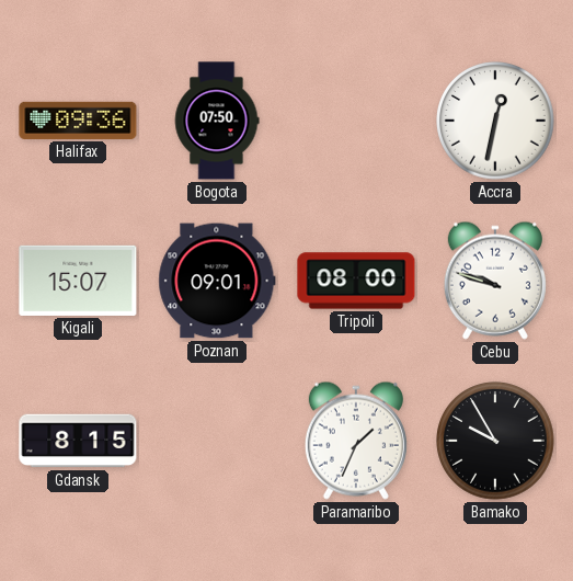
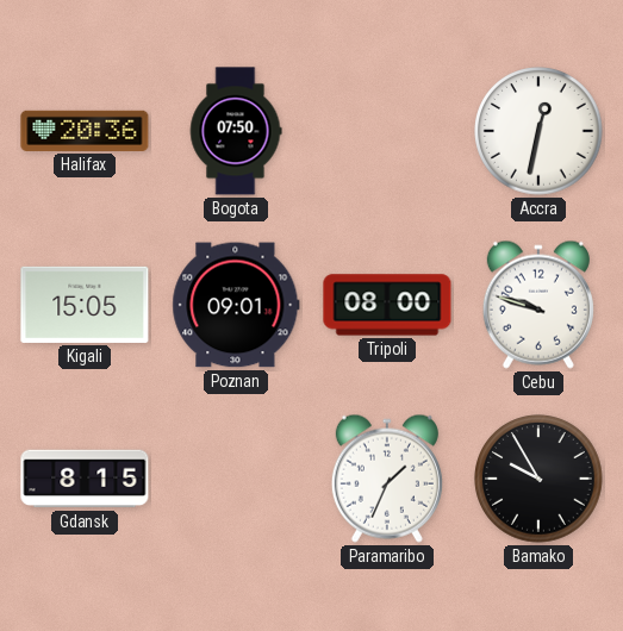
Halifax: 09:36 -> 20:36 (85, 131)
Kigali: 15:07 -> 15:05 (85, 305)
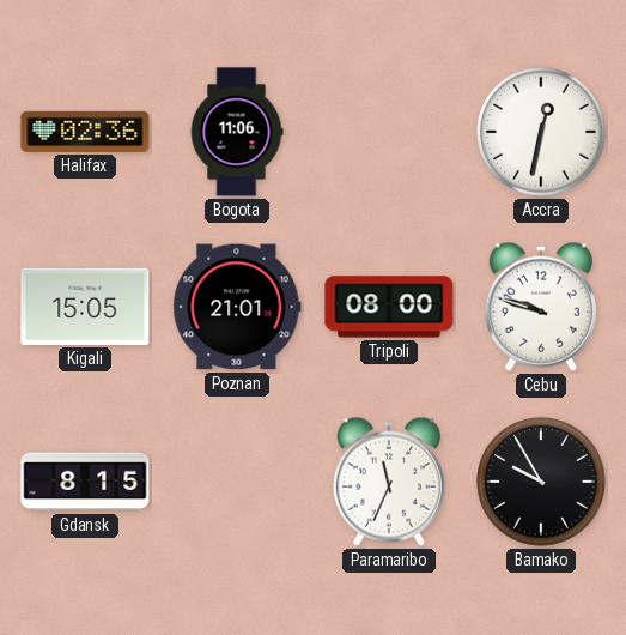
Halifax: 20:36 -> 02:36 (85, 132)
Bogota: 07:50 -> 11:06 (237, 132)
Poznan: 09:01 -> 21:01 (237, 307)
Paramaribo: 1:34 -> 11:34 (389, 482)
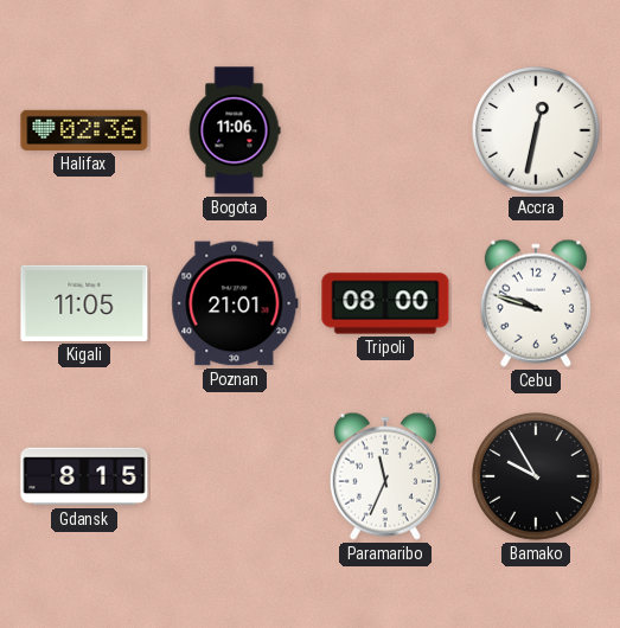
Kigali: 15:05 -> 11:05 (84, 303)
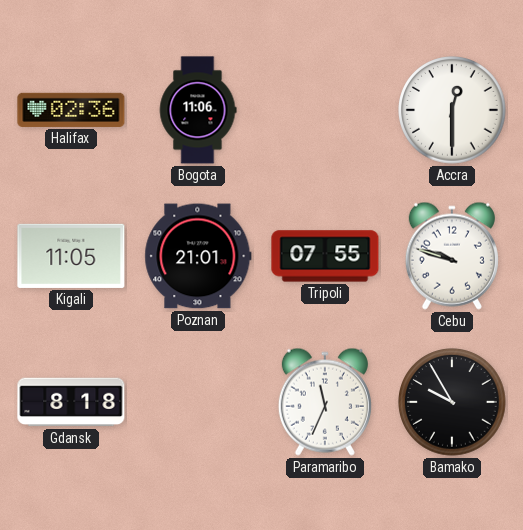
Accra: 12:32 -> 12:30 (452, 110)
Tripoli: 08:00 -> 07:55 (325, 256)
Gdansk: 8:15 -> 8:18 (71, 402)
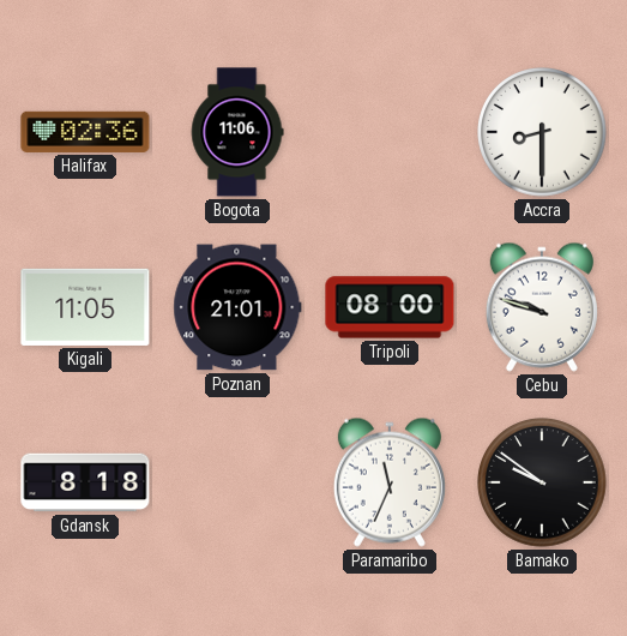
Accra: 12:30 -> 8:30 (542, 132)
Tripoli: 07:55 -> 08:00 (390, 307)
Bamako: 9:55 -> 9:51 (542, 482)
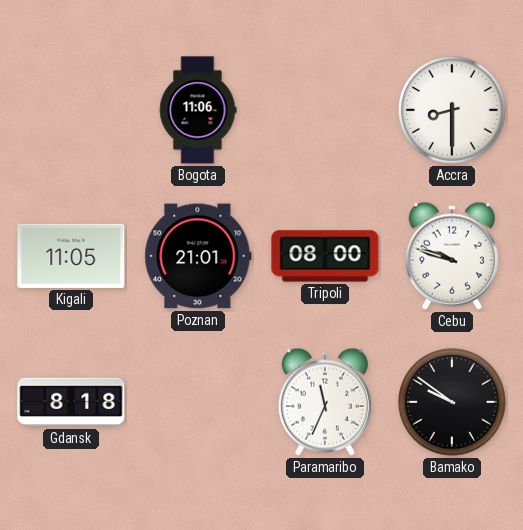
Halifax: 02:36 -> none (85, 132)
